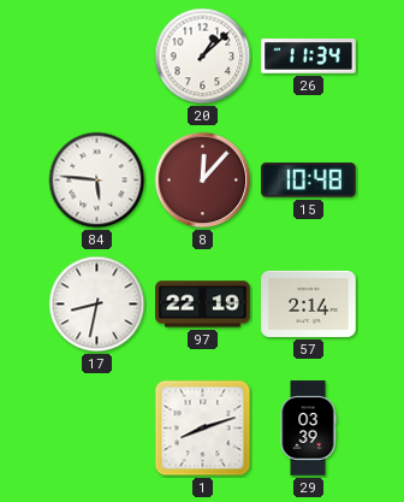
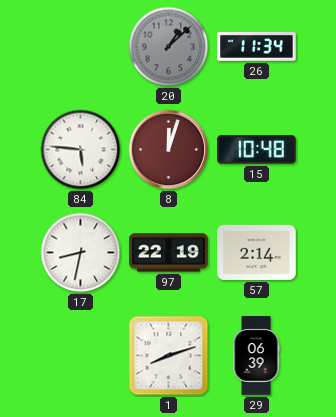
20 dial: white -> grey (169, 47)
8: 12:07 -> 12:03 (169, 150)
29: 03:39 -> 06:39 (256, 356)
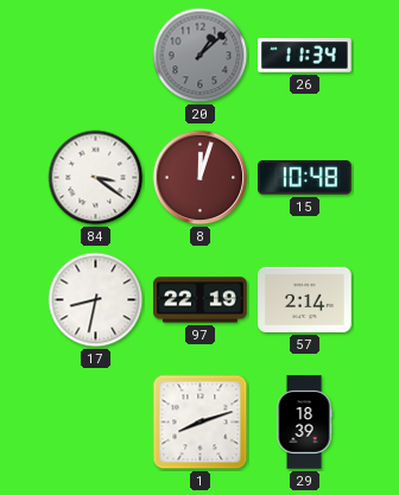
84: 5:46 -> 3:21 (96, 178)
29: 06:39 -> 18:39 (304, 423)
